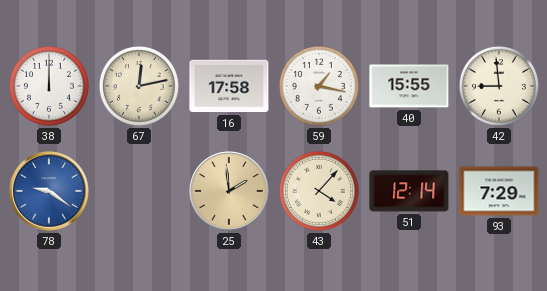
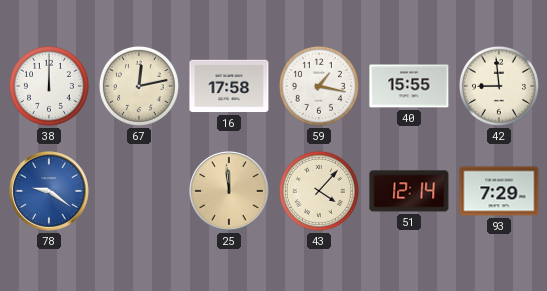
25: 1:59 -> 11:59 (229, 191)
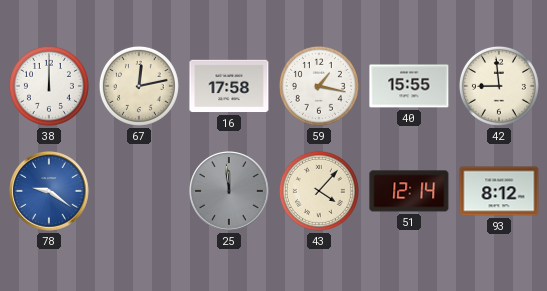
25 dial: champagne -> grey (229, 191)
93: 7:29 -> 8:12 (499, 191)
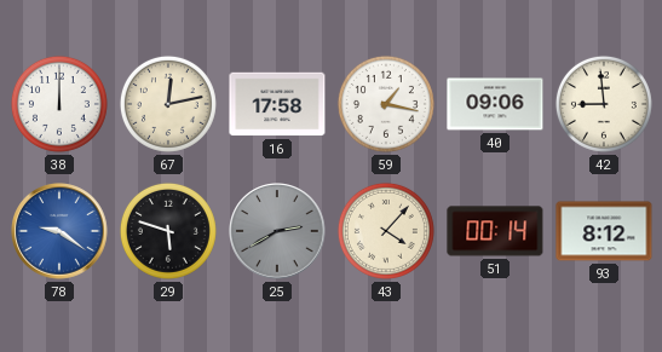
40: 15:55 -> 09:06 (495, 104)
29: none -> 5:48 (168, 231)
25: 11:59 -> 2:40 (277, 231)
51: 12:14 -> 00:14 (495, 231)
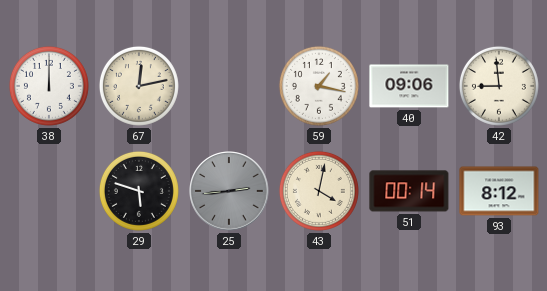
16: 17:58 -> none (277, 104)
78: 9:21 -> none (59, 231)
25: 2:40 -> 2:44 (229, 191)
43: 4:07 -> 4:02 (319, 191)
